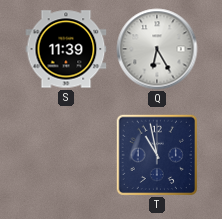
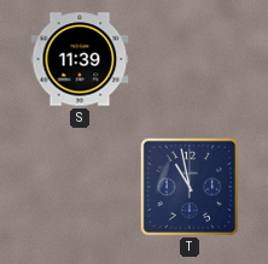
Q: 6:25 -> none (157, 49)
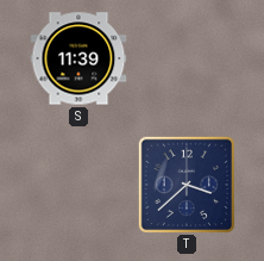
T: 10:58 -> 3:38 (186, 184)
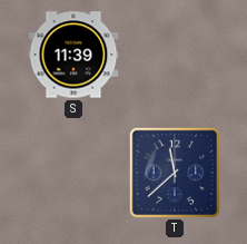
T: 3:38 -> 11:38 (174, 172)
